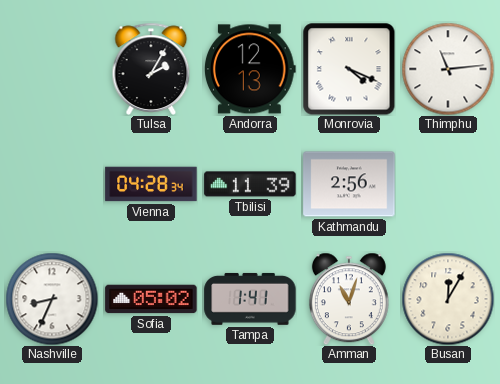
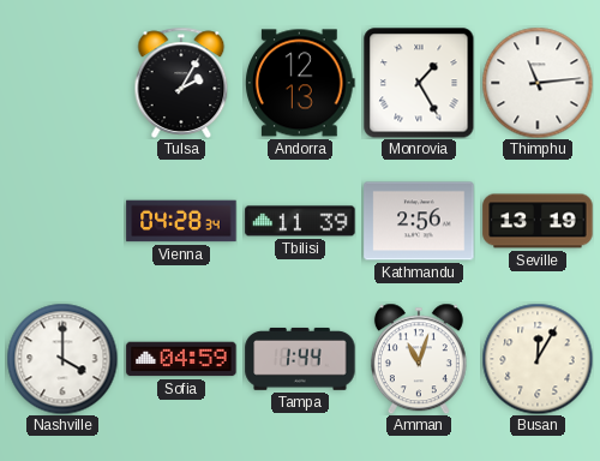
Monrovia: 4:19 -> 1:25 (419, 83)
Seville: none -> 13:19 (538, 221)
Nashville: 8:34 -> 4:00 (62, 359)
Sofia: 05:02 -> 04:59 (181, 359)
Tampa: 1:41 -> 1:44 (300, 359)
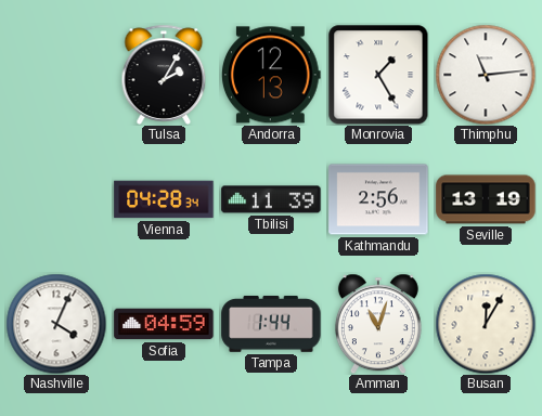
Nashville: 4:00 -> 4:04 (56, 324)
